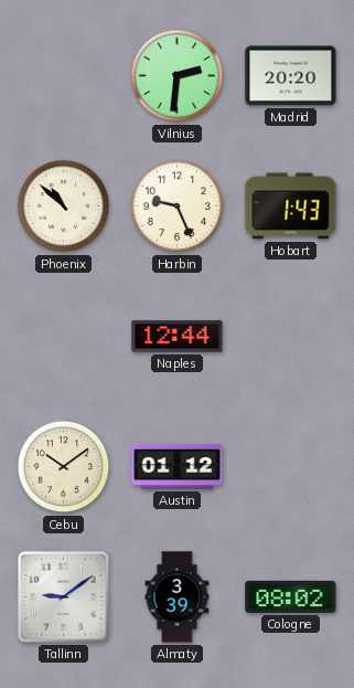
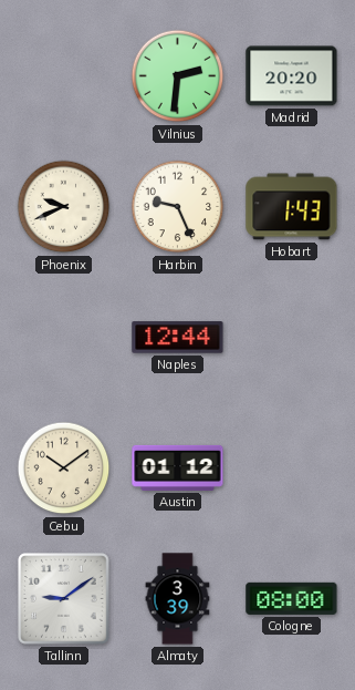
Phoenix: 10:52 -> 9:41 (64, 207)
Cologne: 08:02 -> 08:00 (292, 598)
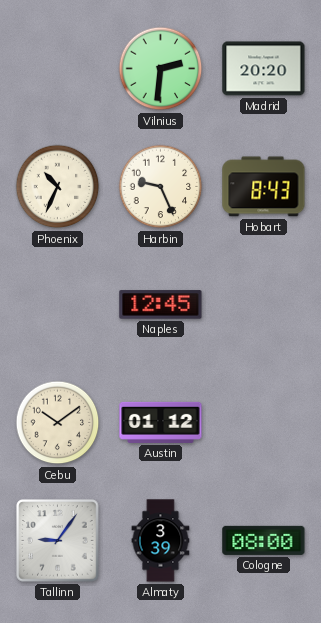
Phoenix: 9:41 -> 10:34 (58, 187)
Hobart: 1:43 -> 8:43 (264, 187)
Naples: 12:44 -> 12:45 (161, 305)
Tallinn: 9:09 -> 9:06 (58, 541)
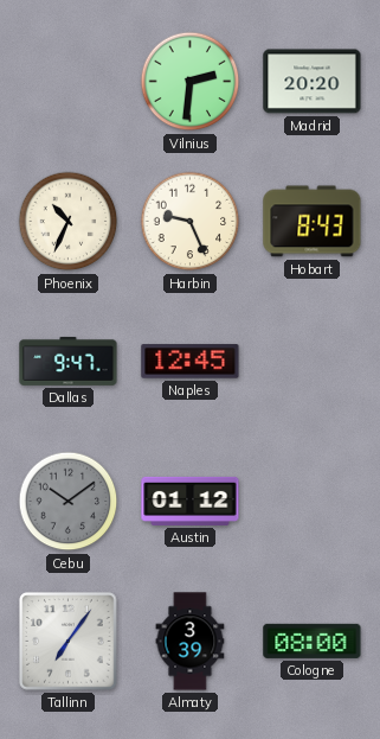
Dallas: none -> 9:47 (69, 361)
Cebu dial: cream -> grey (69, 502)
Tallinn: 9:06 -> 7:06 (69, 642)
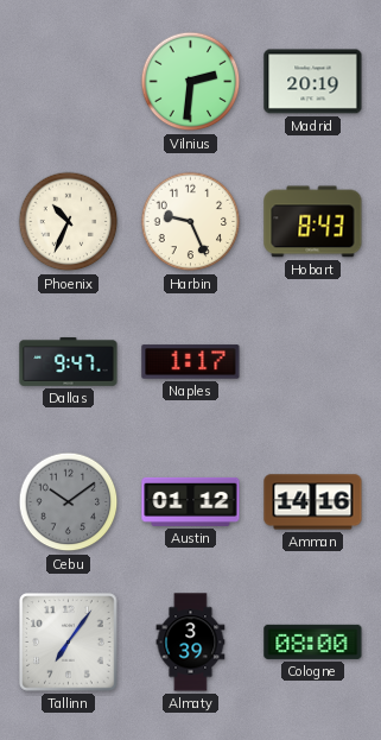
Madrid: 20:20 -> 20:19 (313, 82)
Naples: 12:45 -> 1:17 (191, 362)
Amman: none -> 14:16 (313, 502)
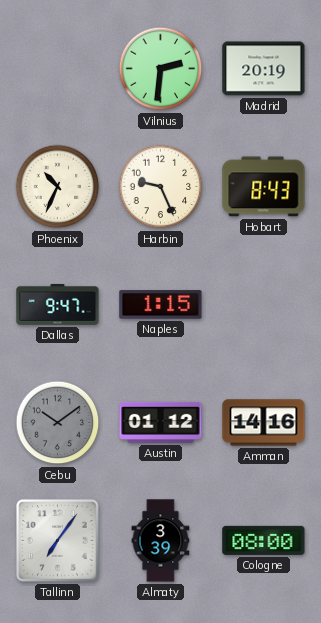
Naples: 1:17 -> 1:15 (161, 305)
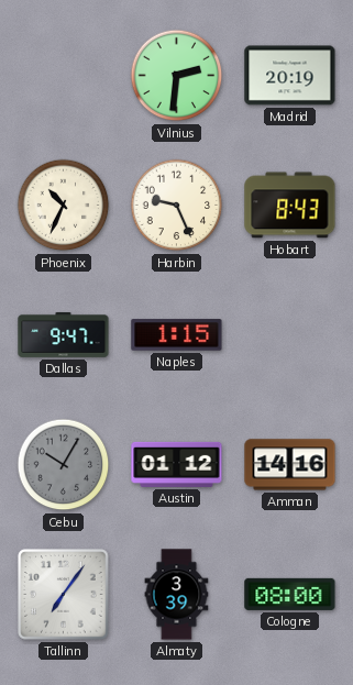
Cebu: 10:09 -> 10:05 (64, 465)
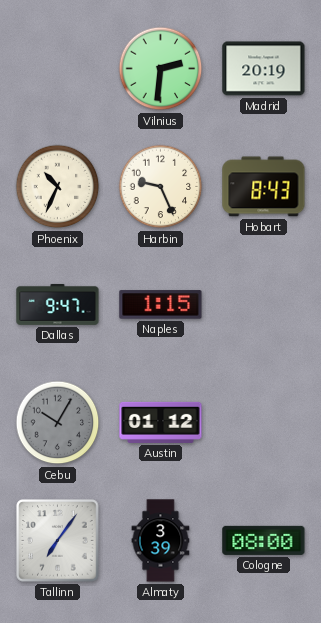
Amman: 14:16 -> none (290, 465)
